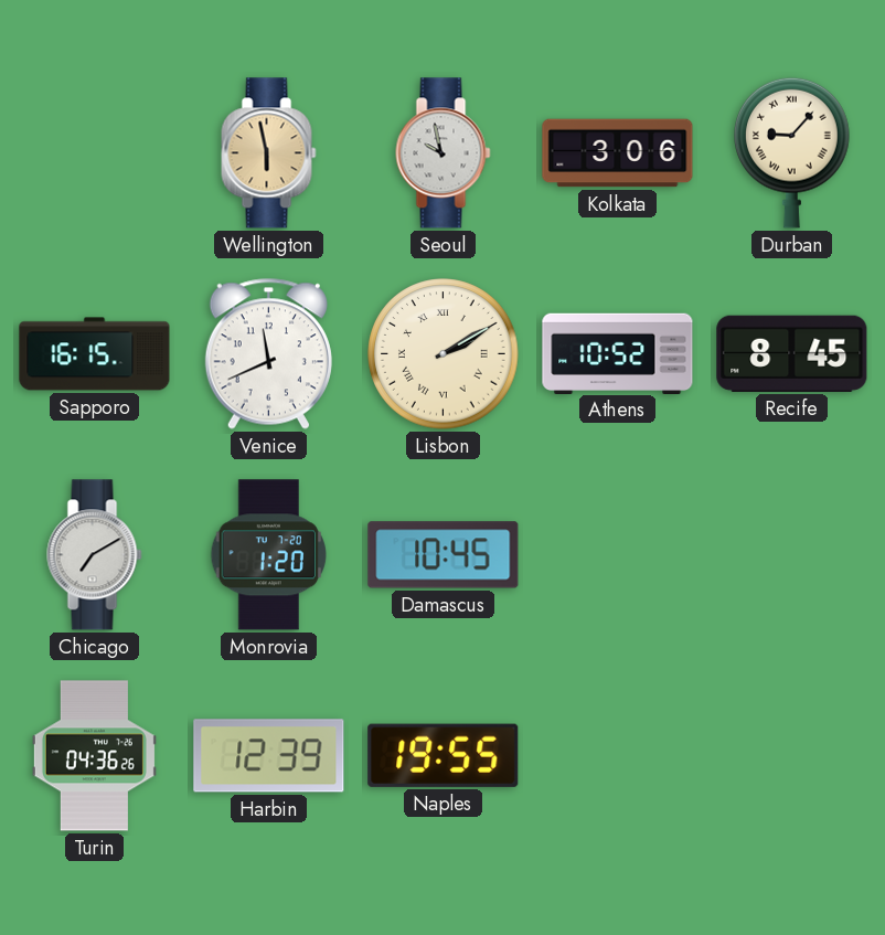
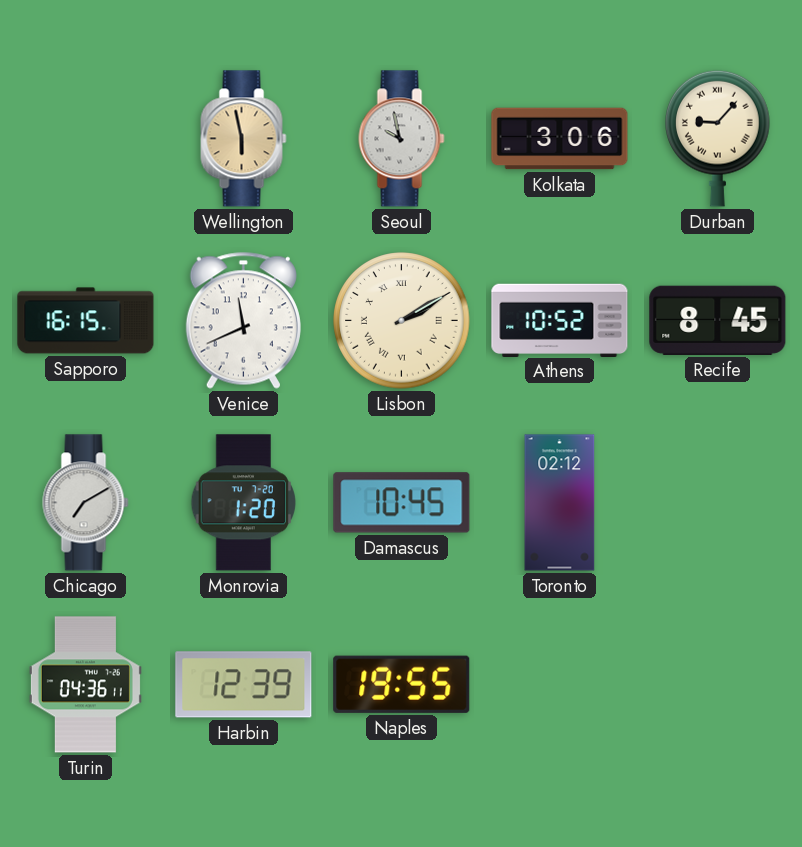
Toronto: none -> 02:12 (560, 503)
Turin: 04:36:26 -> 04:36:11 (85, 685)
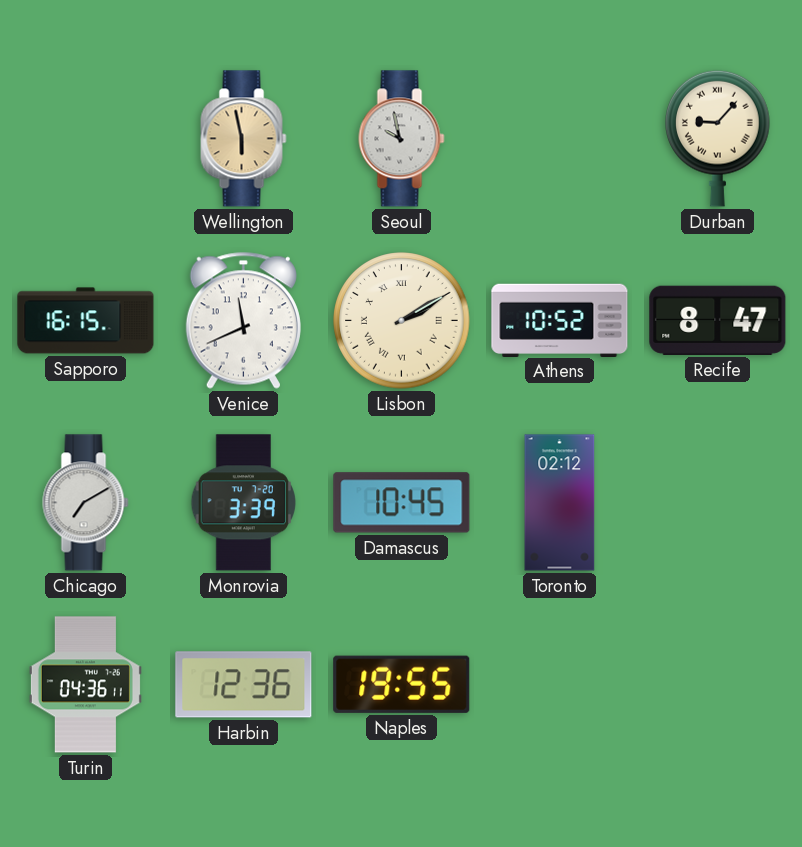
Kolkata: 3:06 -> none (560, 139)
Recife: 8:45 -> 8:47 (718, 320)
Monrovia: 1:20 -> 3:39 (243, 503)
Harbin: 12:39 -> 12:36 (244, 685)
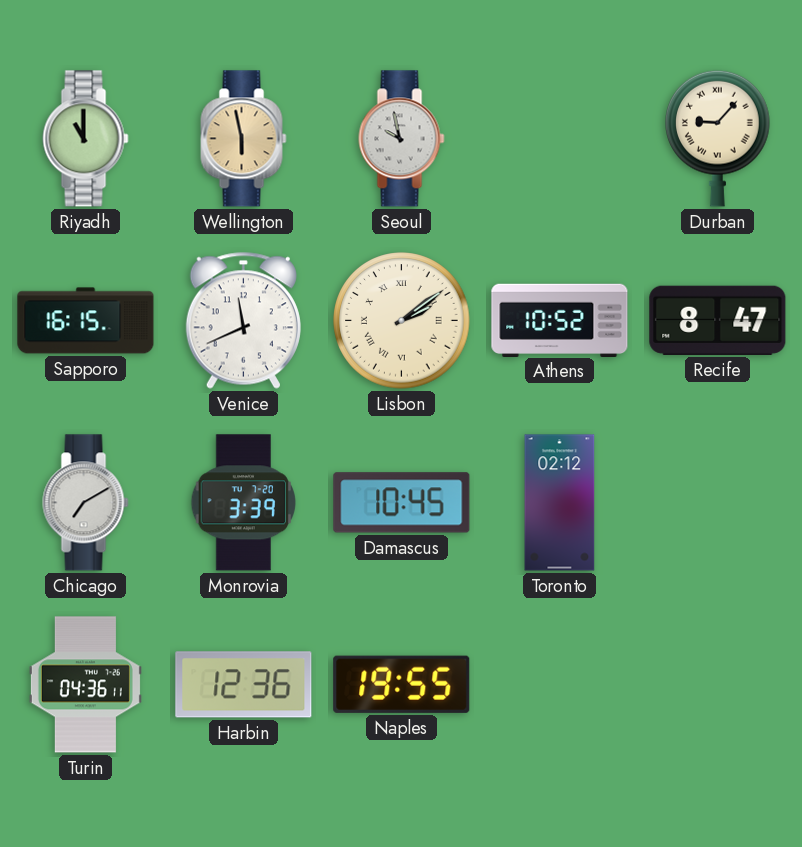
Riyadh: none -> 11:00 (86, 139)
Lisbon: 2:10 -> 2:09 (402, 321)
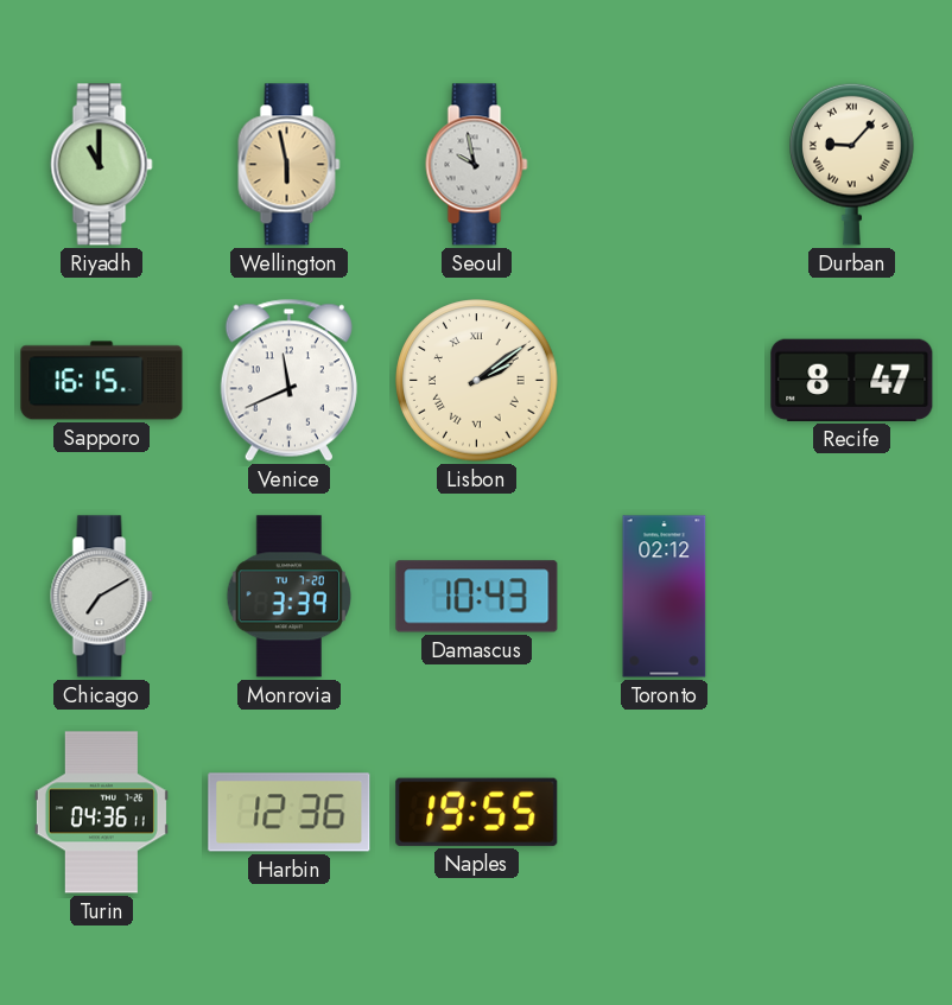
Athens: 10:52 -> none (560, 320)
Damascus: 10:45 -> 10:43 (477, 597)
